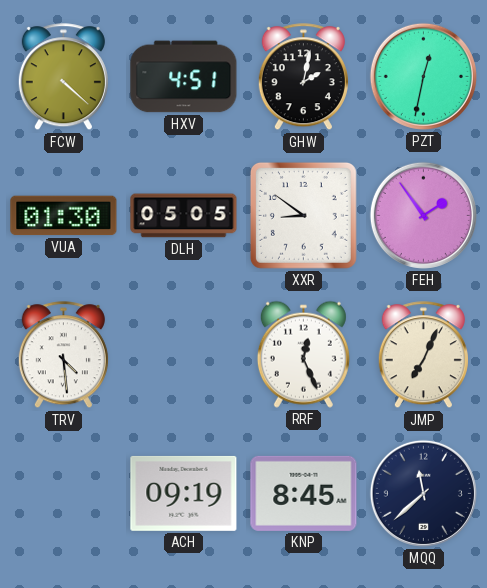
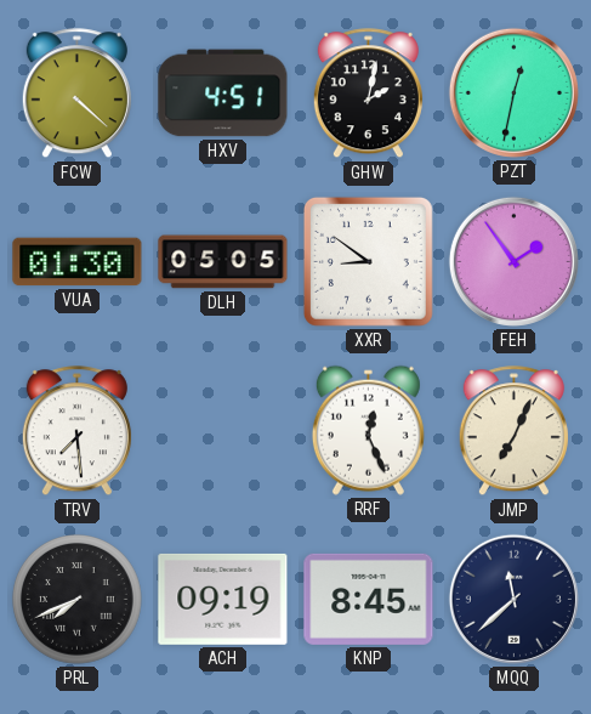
TRV: 4:29 -> 7:29 (76, 431)
PRL: none -> 7:41 (78, 600)
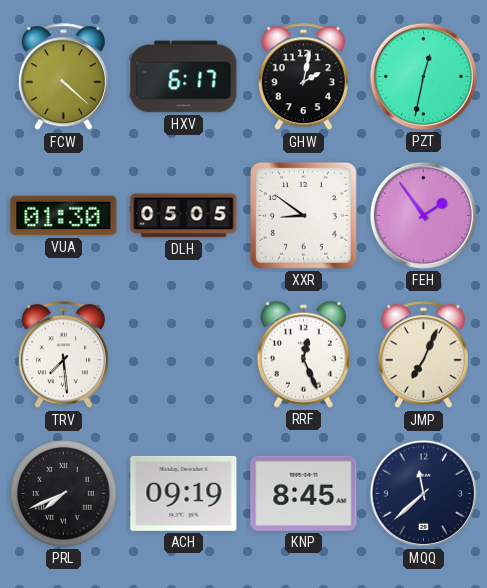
HXV: 4:51 -> 6:17 (184, 77)
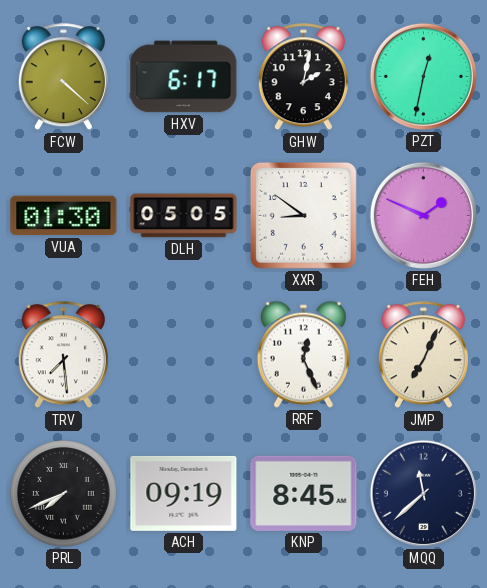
FEH: 1:54 -> 1:49 (423, 215)
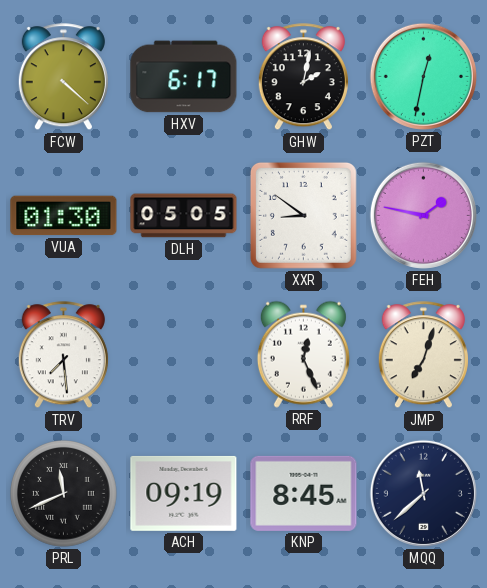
FEH: 1:49 -> 1:47 (423, 215)
JMP: 7:04 -> 7:03 (423, 355)
PRL: 7:41 -> 11:41 (64, 494)
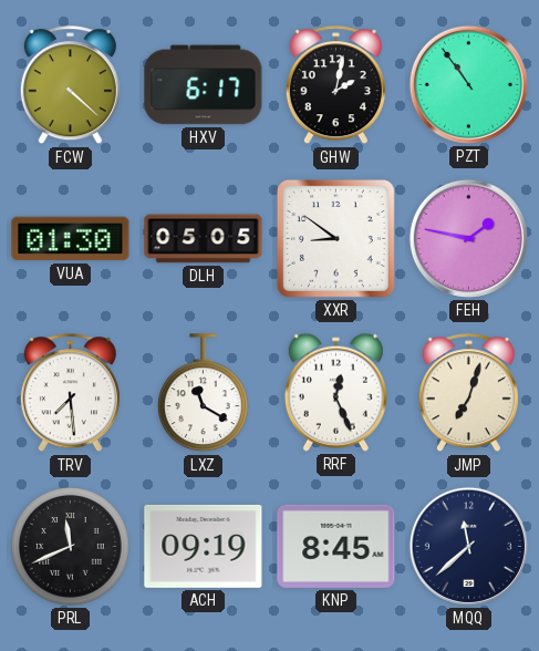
PZT: 12:32 -> 10:54 (468, 84)
LXZ: none -> 11:20 (204, 393)
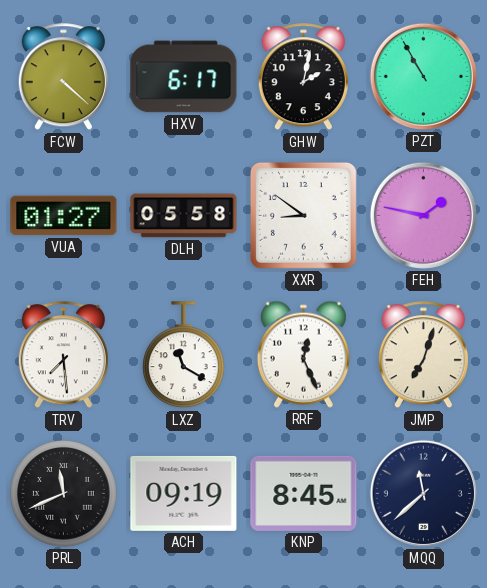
PZT: 10:54 -> 10:55 (423, 76)
VUA: 01:30 -> 01:27 (64, 216)
DLH: 05:05 -> 05:58 (184, 216)
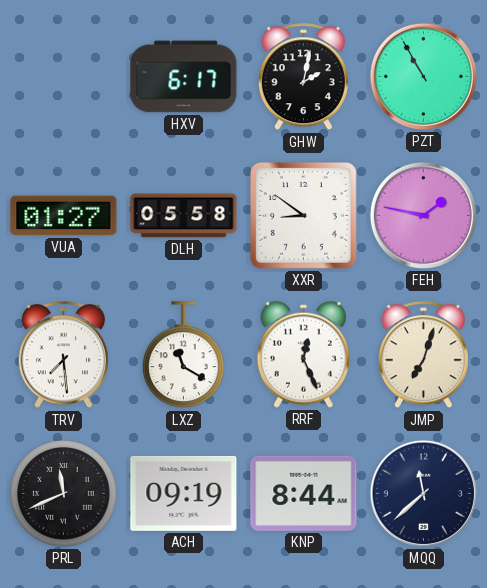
FCW: 4:22 -> none (63, 77)
KNP: 8:45 -> 8:44 (304, 493)
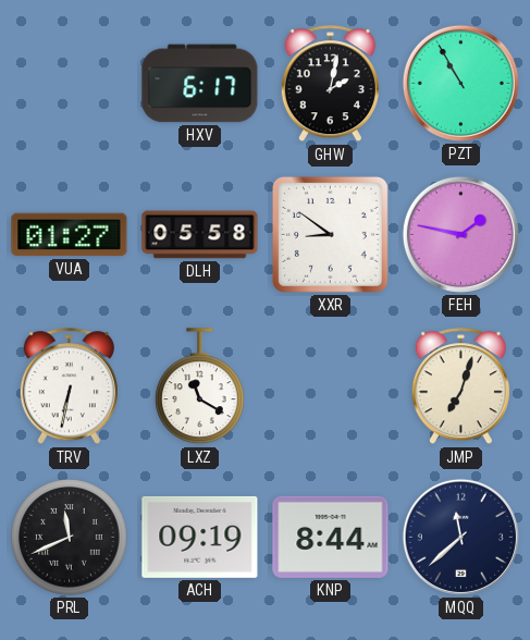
TRV: 7:29 -> 6:32 (69, 386)
RRF: 12:26 -> none (303, 354)
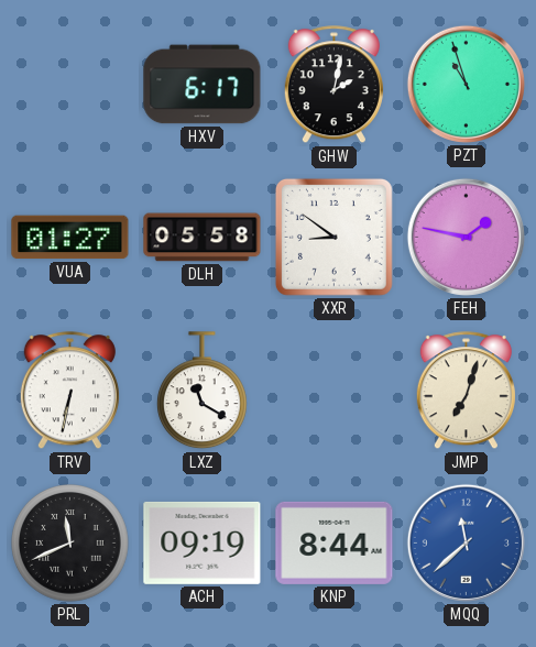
PZT: 10:55 -> 10:57 (466, 84)
MQQ dial: navy -> blue (466, 542)
